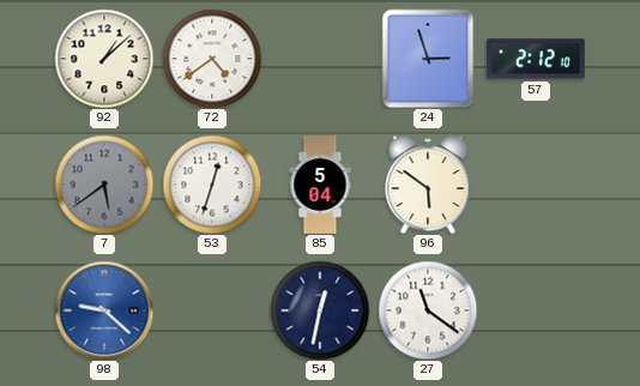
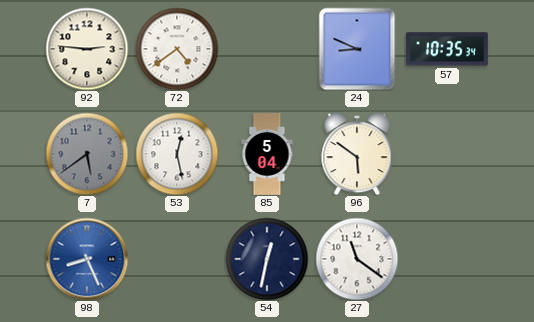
92: 1:08 -> 2:46 (87, 49)
24: 2:57 -> 8:49 (357, 49)
57: 2:12 -> 10:35 (447, 49)
53: 12:33 -> 12:28 (177, 154)
98: 9:22 -> 8:26 (87, 259)
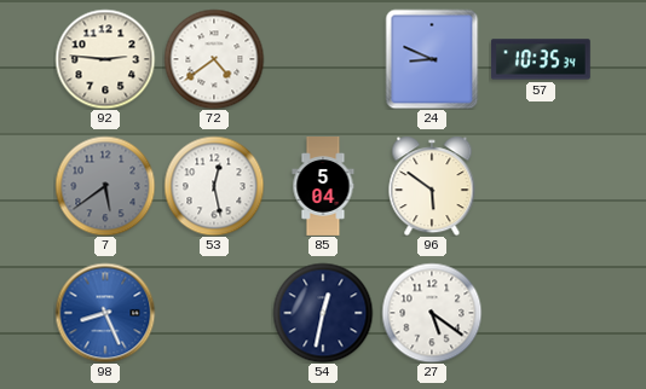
27: 11:21 -> 5:21 (432, 313)
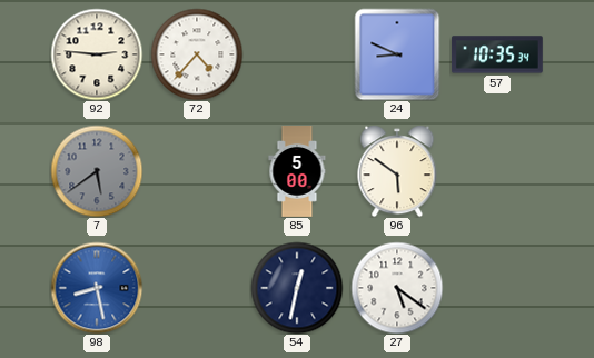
72: 4:39 -> 4:37 (197, 54)
53: 12:28 -> none (214, 186)
85: 5:04 -> 5:00 (297, 172)
98: 8:26 -> 8:28 (97, 288)
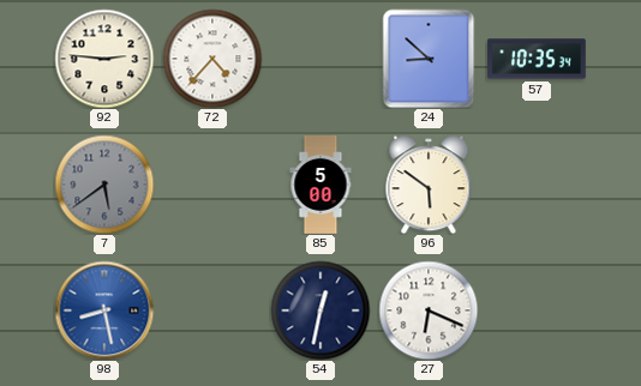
24: 8:49 -> 8:52 (429, 59)
27: 5:21 -> 6:19 (429, 310)
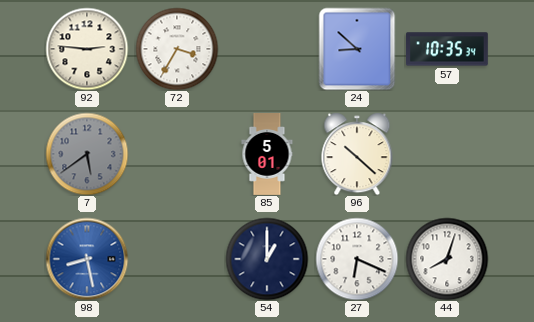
72: 4:37 -> 3:35 (177, 49)
85: 5:00 -> 5:01 (267, 155)
96: 5:51 -> 10:22 (357, 154)
54: 12:32 -> 1:00 (267, 259)
44: none -> 8:03 (447, 259)
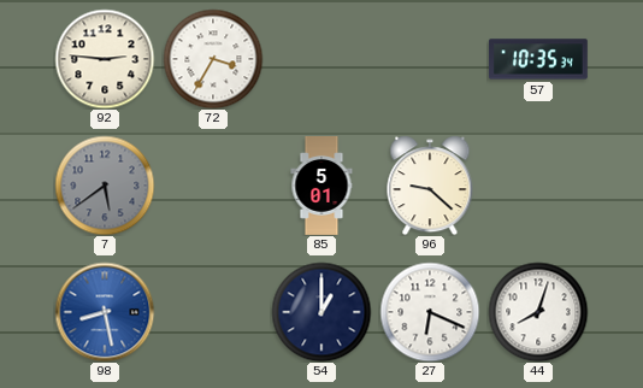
24: 8:52 -> none (357, 49)
96: 10:22 -> 9:22 (430, 186)
